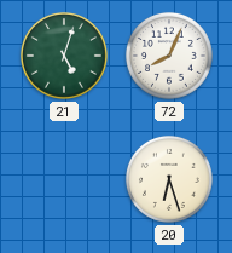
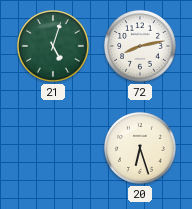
72: 8:04 -> 8:13 (140, 46)
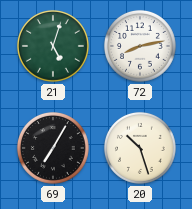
69: none -> 7:05 (53, 148)
20: 6:27 -> 10:27 (140, 148)
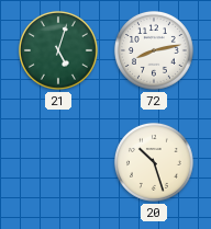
69: 7:05 -> none (53, 148)
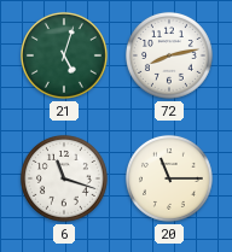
6: none -> 11:18 (64, 178)
20: 10:27 -> 11:15 (169, 178)
